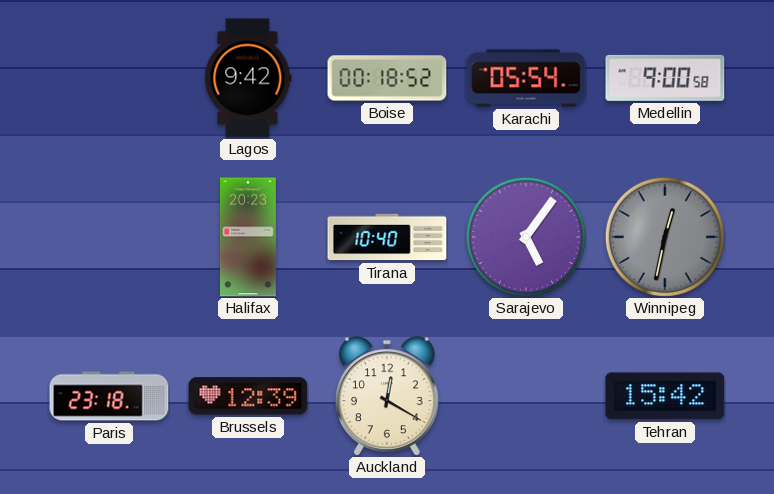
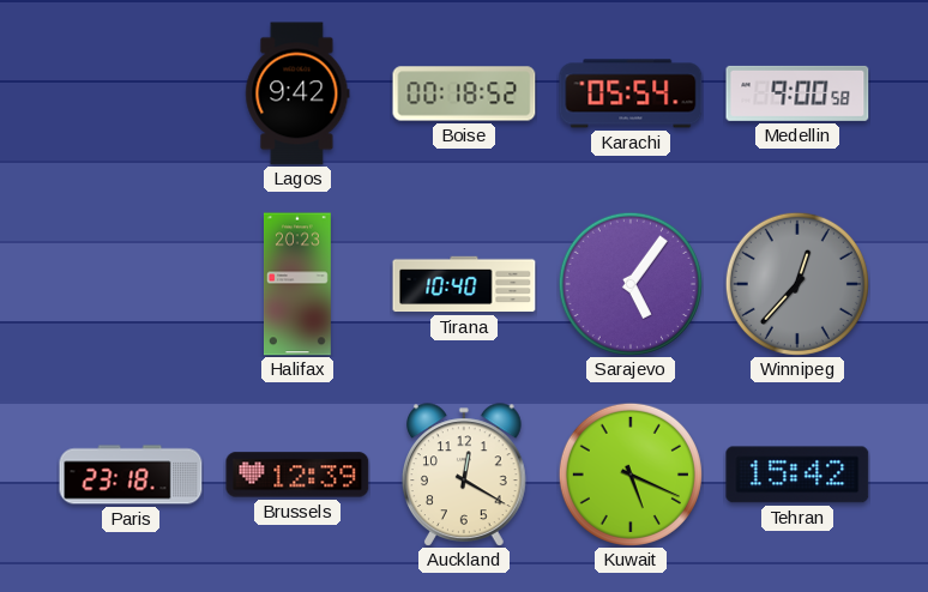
Winnipeg: 12:32 -> 12:37 (797, 284)
Kuwait: none -> 5:19 (631, 475)
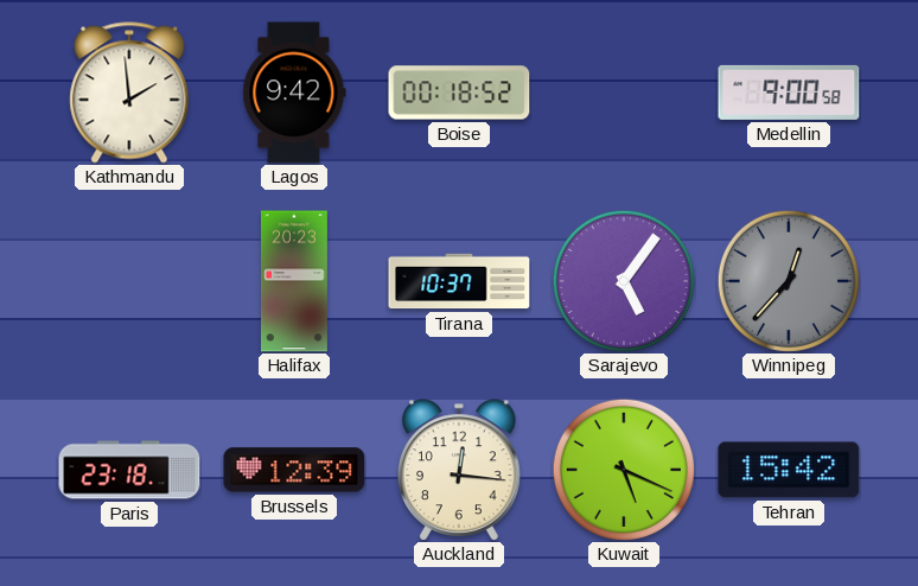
Kathmandu: none -> 1:59 (129, 93)
Karachi: 05:54 -> none (631, 93)
Tirana: 10:40 -> 10:37 (459, 281)
Auckland: 12:20 -> 12:16 (460, 470)
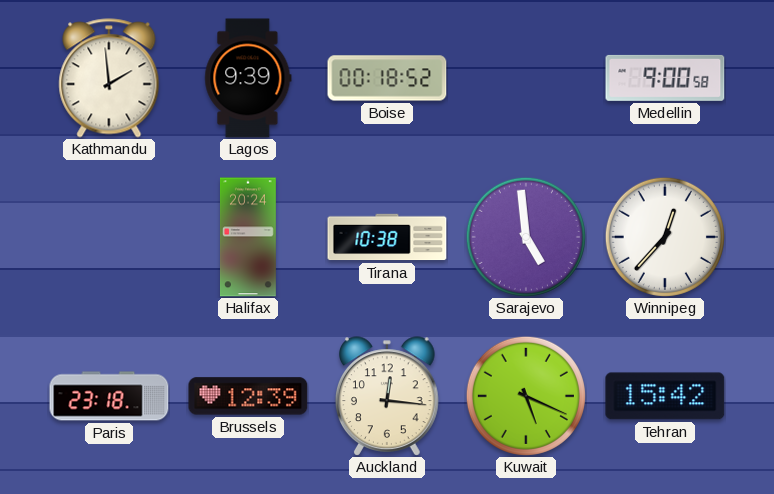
Lagos: 9:42 -> 9:39 (248, 78)
Halifax: 20:23 -> 20:24 (249, 237)
Tirana: 10:37 -> 10:38 (387, 237)
Sarajevo: 5:06 -> 4:59 (526, 237)
Winnipeg dial: grey -> white (665, 237)
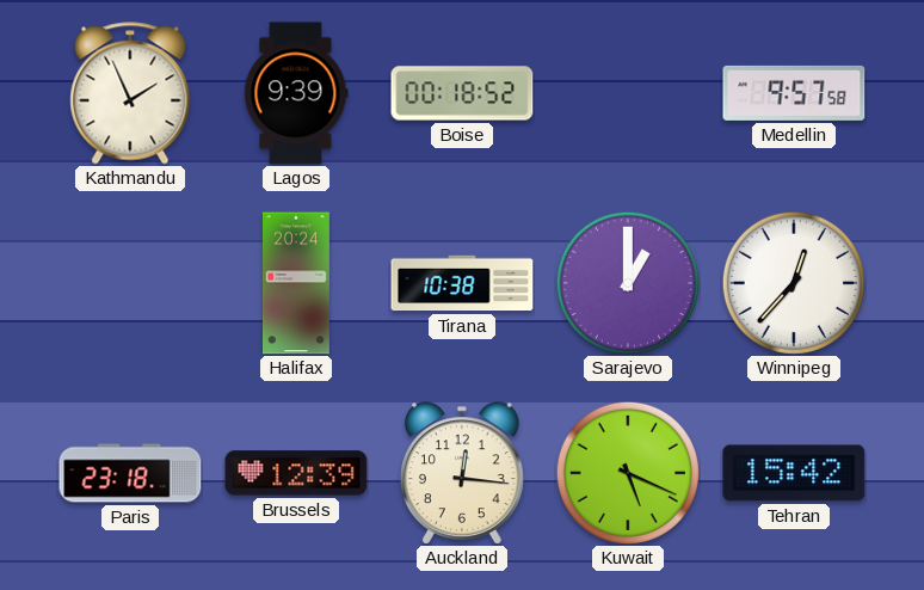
Kathmandu: 1:59 -> 1:56 (130, 93)
Medellin: 9:00 -> 9:57 (794, 93)
Sarajevo: 4:59 -> 1:00 (628, 283)
